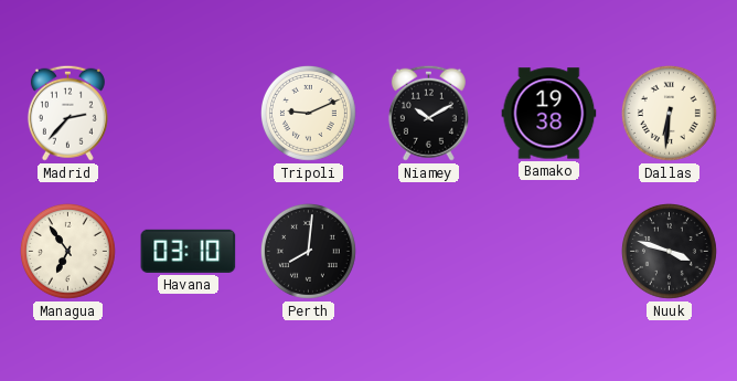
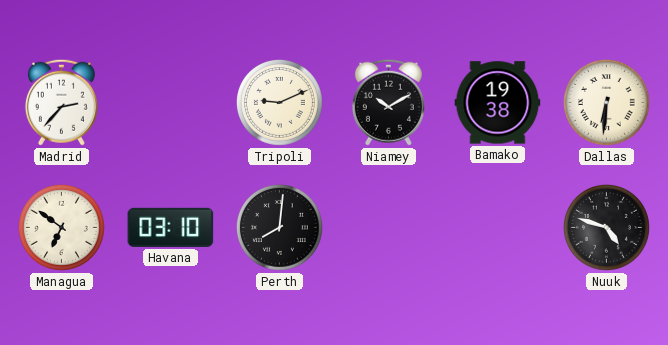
Managua: 6:54 -> 6:51 (61, 227)
Nuuk: 3:48 -> 4:48 (606, 227)
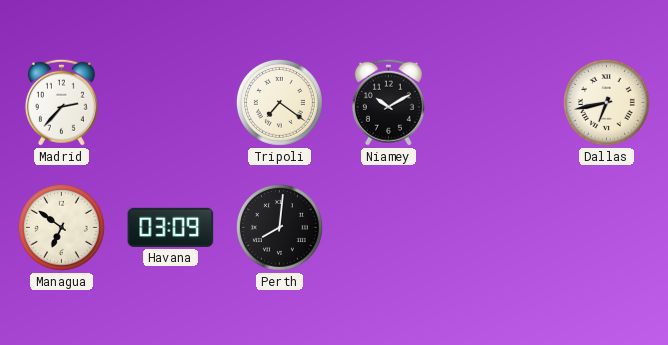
Tripoli: 9:11 -> 7:21 (279, 102)
Bamako: 19:38 -> none (498, 103)
Dallas: 6:31 -> 6:43 (606, 102)
Havana: 03:10 -> 03:09 (171, 227)
Nuuk: 4:48 -> none (606, 227)
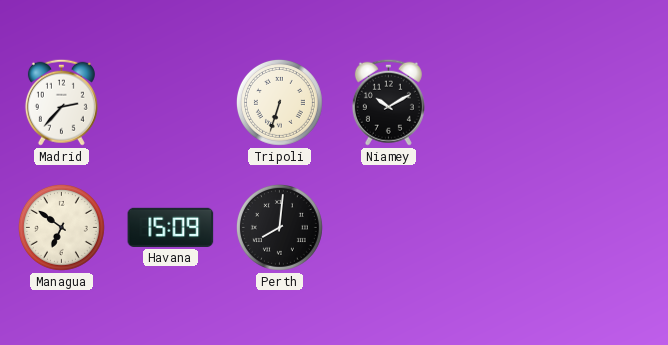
Tripoli: 7:21 -> 6:33 (279, 102)
Dallas: 6:43 -> none (606, 102)
Havana: 03:09 -> 15:09 (171, 227)
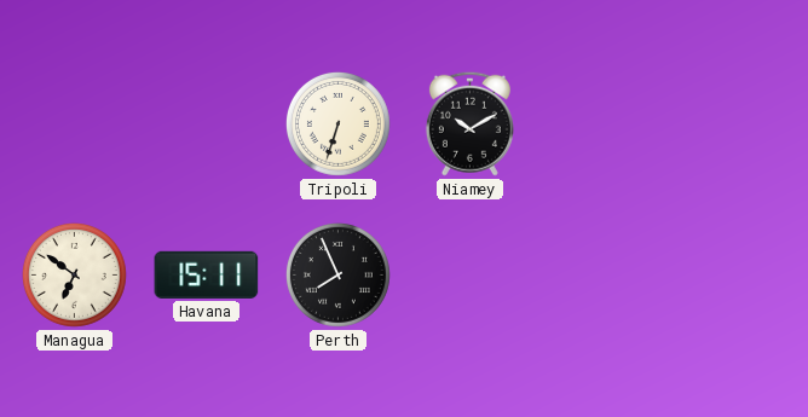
Madrid: 2:37 -> none (61, 102)
Havana: 15:09 -> 15:11 (207, 274)
Perth: 8:01 -> 7:56 (337, 274)
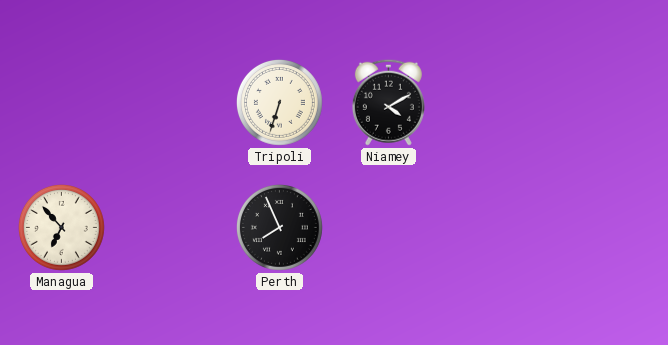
Niamey: 10:10 -> 4:10 (388, 102)
Managua: 6:51 -> 6:53 (61, 227)
Havana: 15:11 -> none (207, 274)
